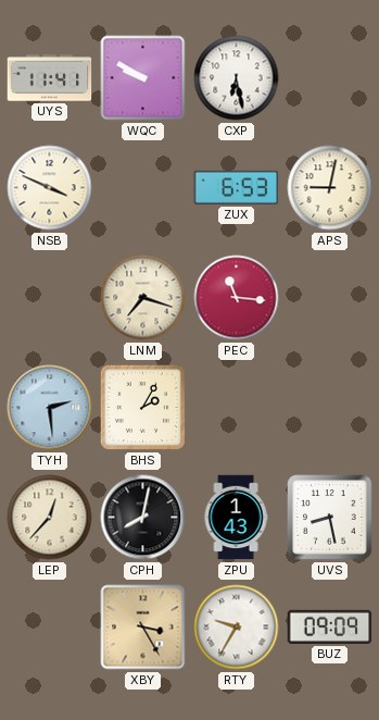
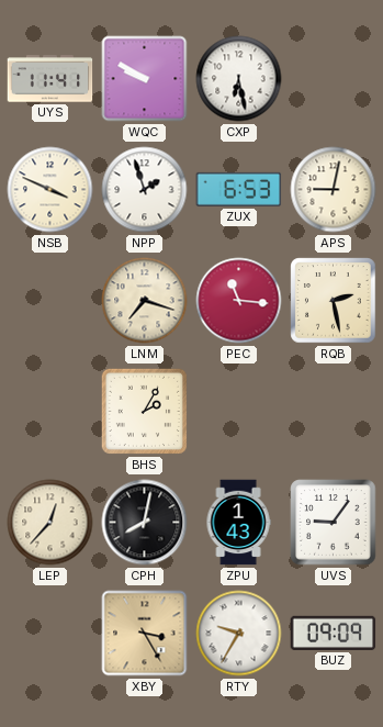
NPP: none -> 1:57 (145, 190)
RQB: none -> 2:28 (334, 301)
TYH: 2:29 -> none (50, 408)
UVS: 8:28 -> 9:06 (334, 523)
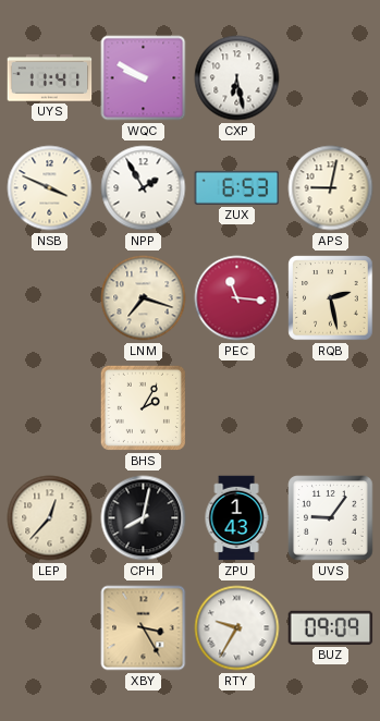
NPP: 1:57 -> 1:55 (144, 188)
